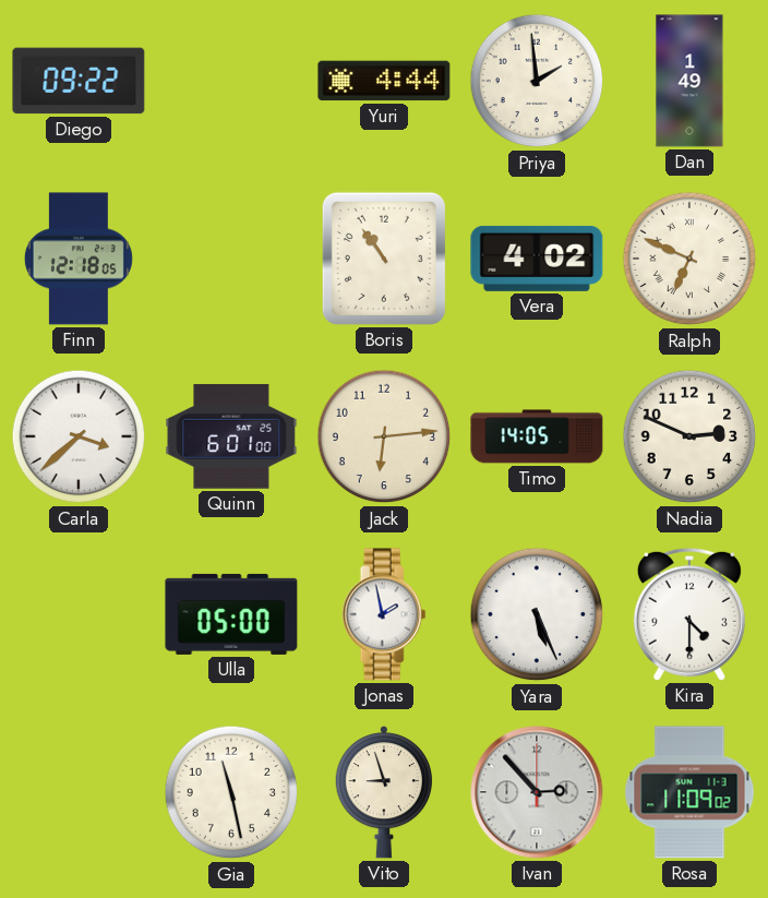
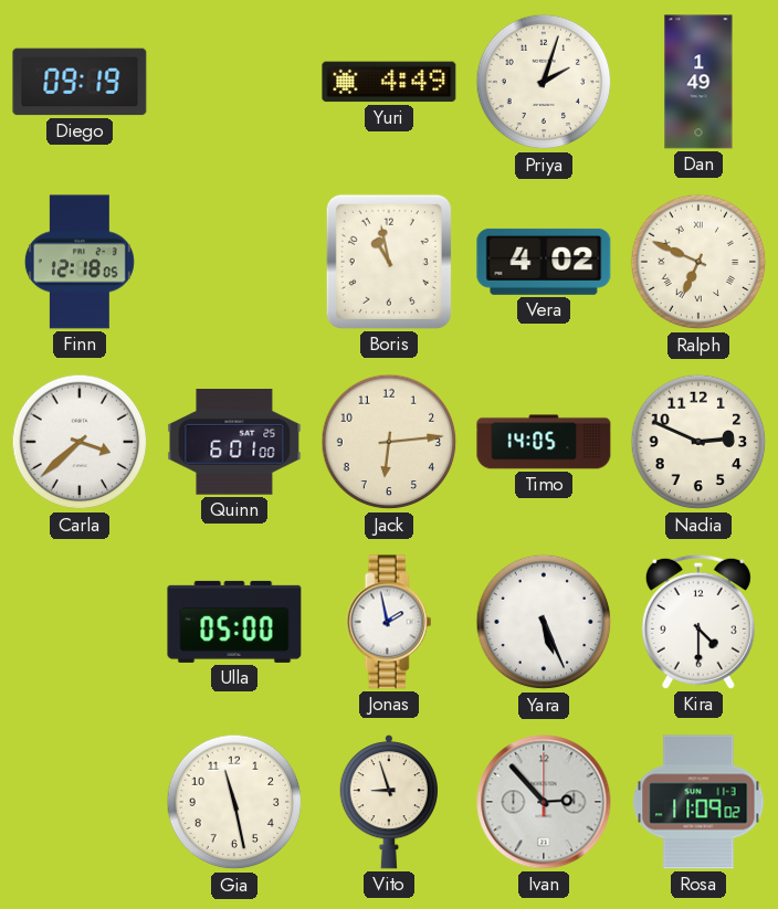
Diego: 09:22 -> 09:19 (80, 82)
Yuri: 4:44 -> 4:49 (389, 82)
Priya: 1:59 -> 2:03 (544, 82)
Boris: 10:54 -> 10:58 (389, 262)
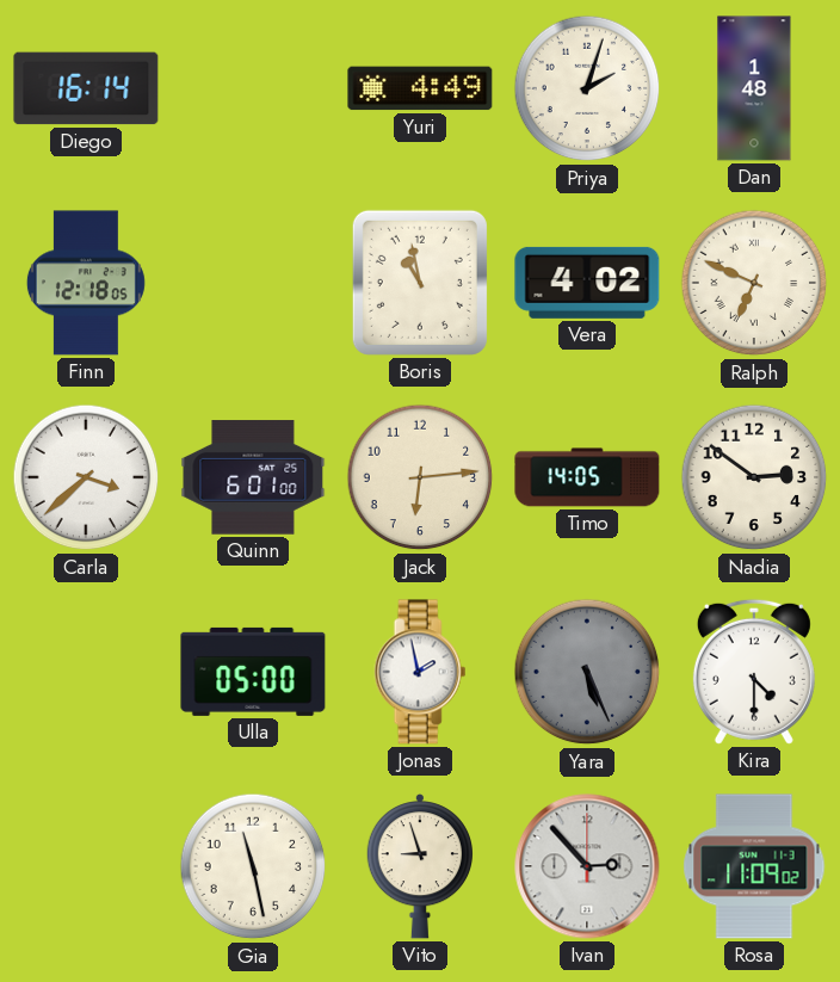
Diego: 09:19 -> 16:14 (86, 88)
Dan: 1:49 -> 1:48 (754, 88)
Nadia: 2:49 -> 2:51 (754, 477)
Yara dial: white -> grey (587, 672)
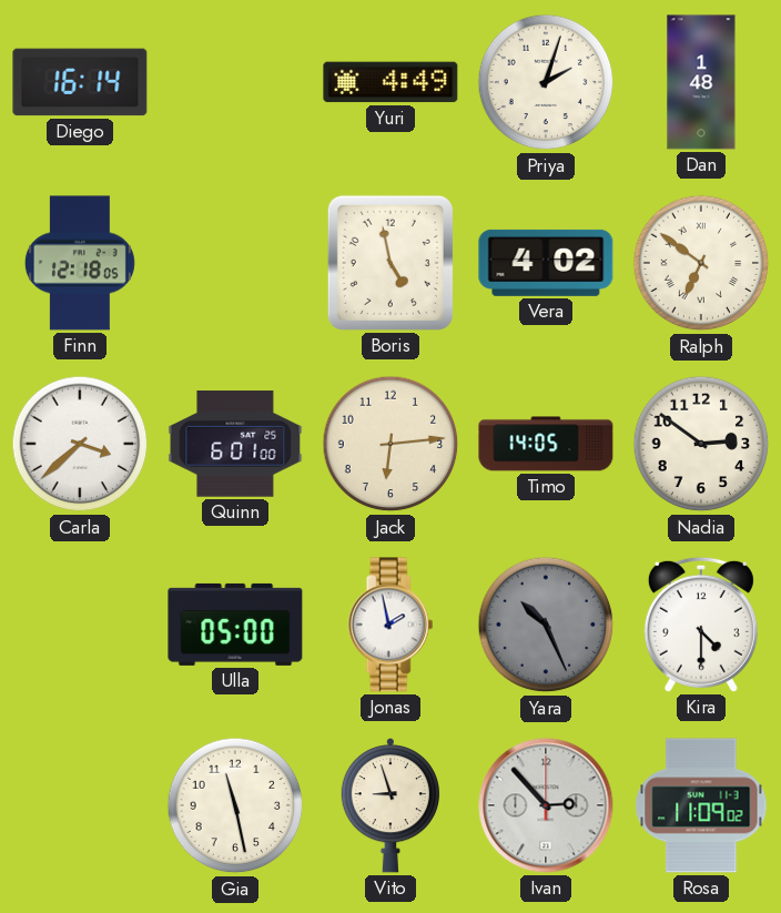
Boris: 10:58 -> 4:58 (390, 263)
Ralph: 6:49 -> 6:51 (701, 263)
Yara: 5:26 -> 10:26 (546, 625)
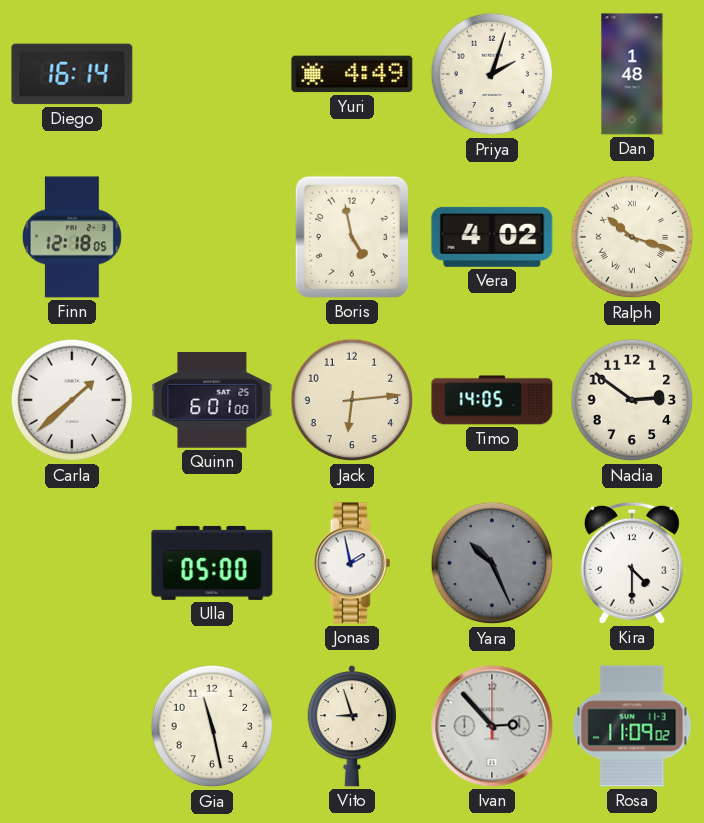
Ralph: 6:51 -> 10:18 (632, 237)
Carla: 3:38 -> 1:38 (72, 400)
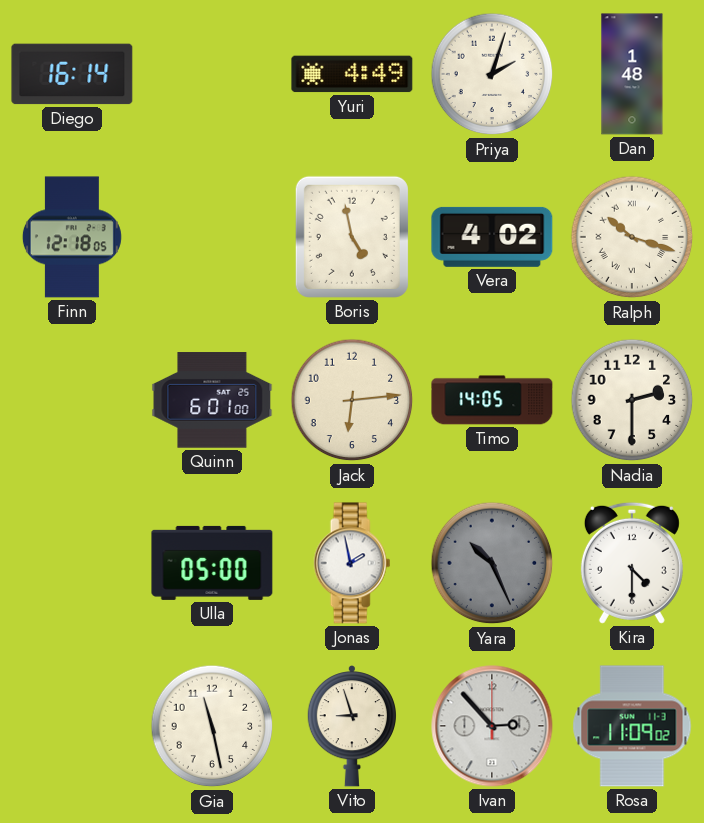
Carla: 1:38 -> none (72, 400)
Nadia: 2:51 -> 2:30 (632, 400)
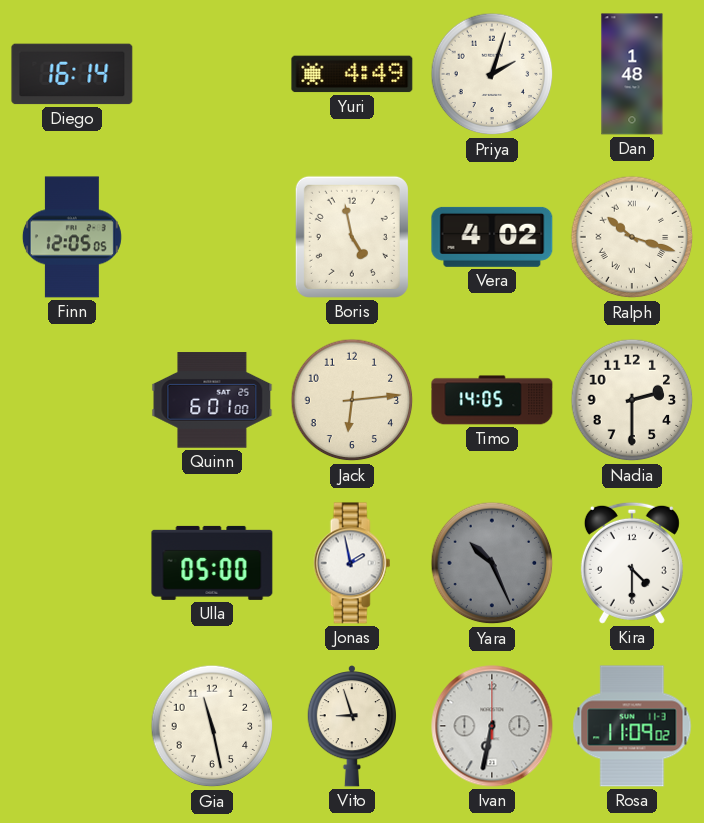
Finn: 12:18 -> 12:05 (72, 237)
Ivan: 2:53 -> 6:32 (492, 726)
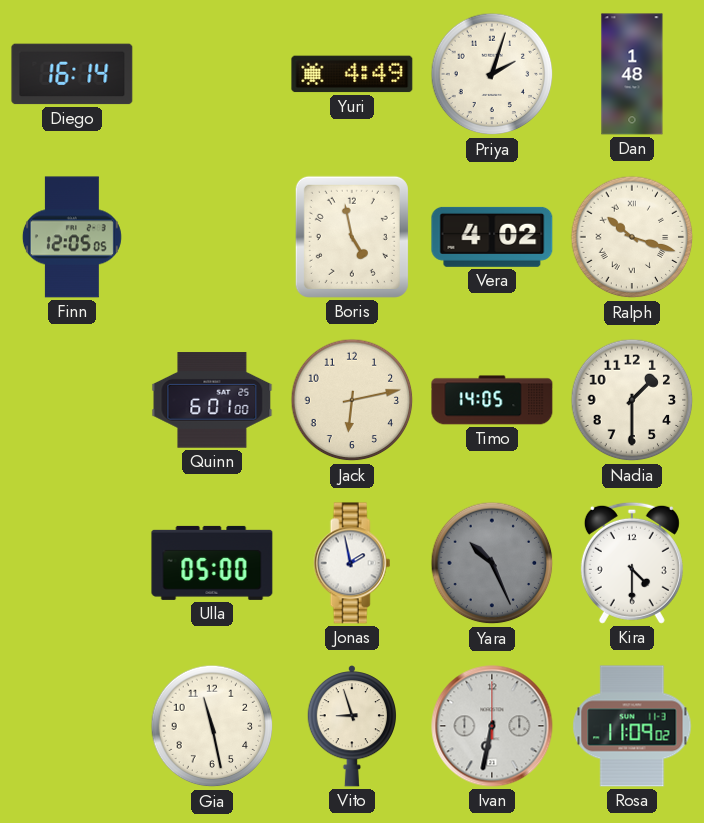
Jack: 6:14 -> 6:13 (352, 400)
Nadia: 2:30 -> 1:30 (632, 400)
